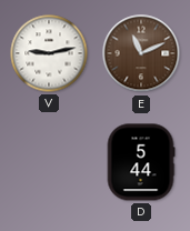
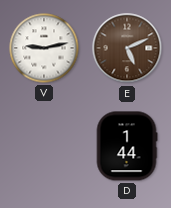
E: 11:11 -> 5:11 (127, 48)
D: 5:44 -> 1:44 (127, 146)
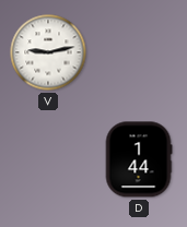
E: 5:11 -> none (127, 48)
